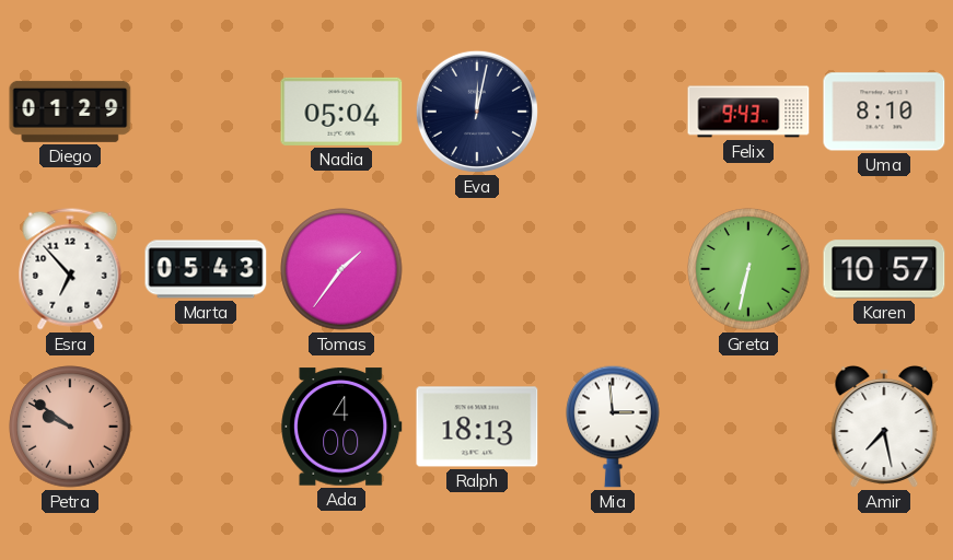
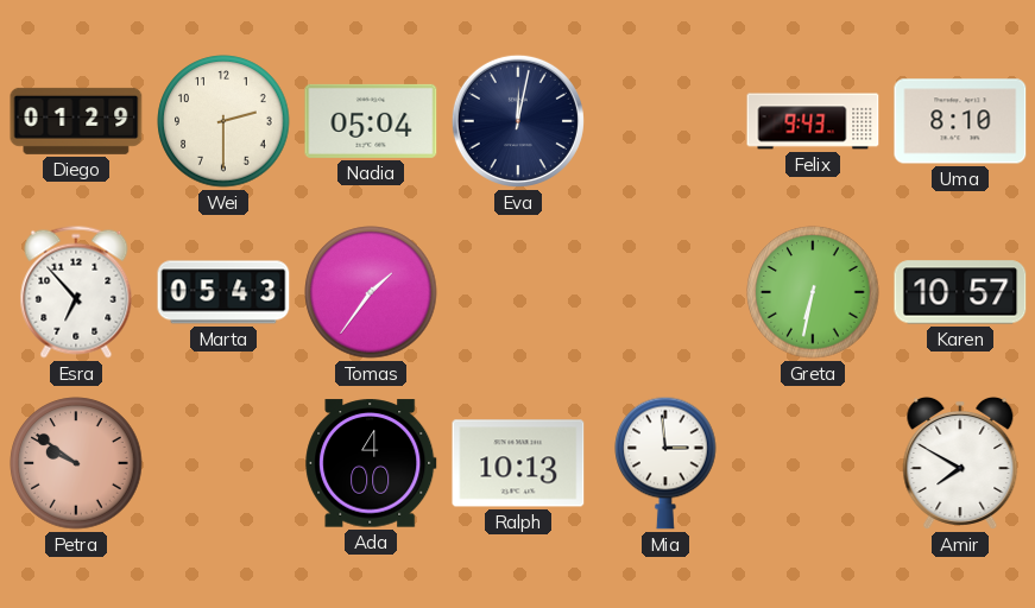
Wei: none -> 2:30 (223, 121)
Ralph: 18:13 -> 10:13 (518, 463)
Amir: 7:28 -> 7:50 (960, 463)
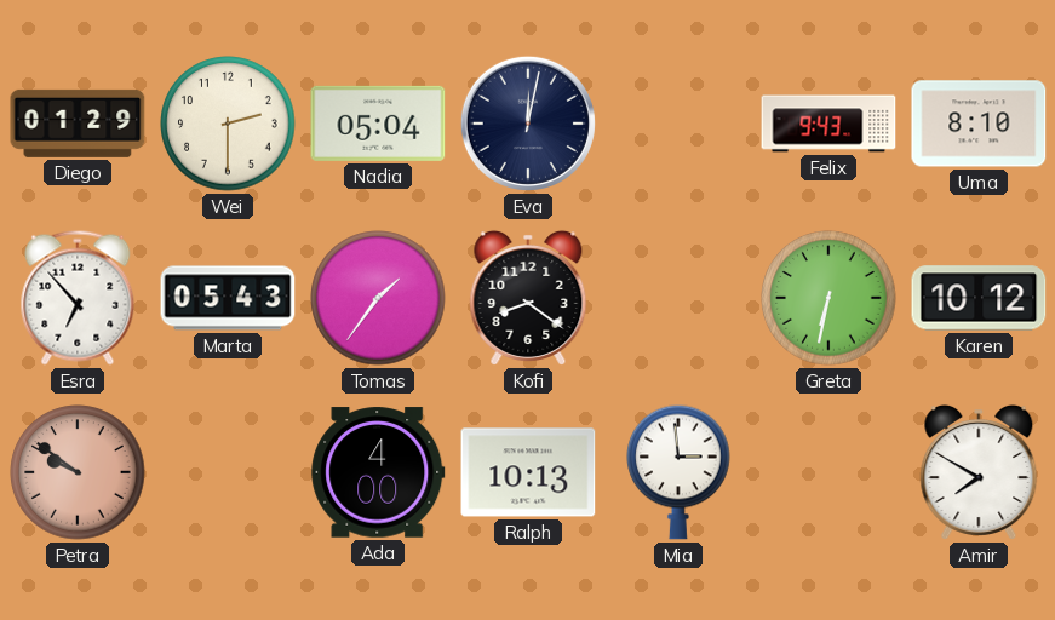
Kofi: none -> 8:21 (528, 298)
Karen: 10:57 -> 10:12 (979, 298)
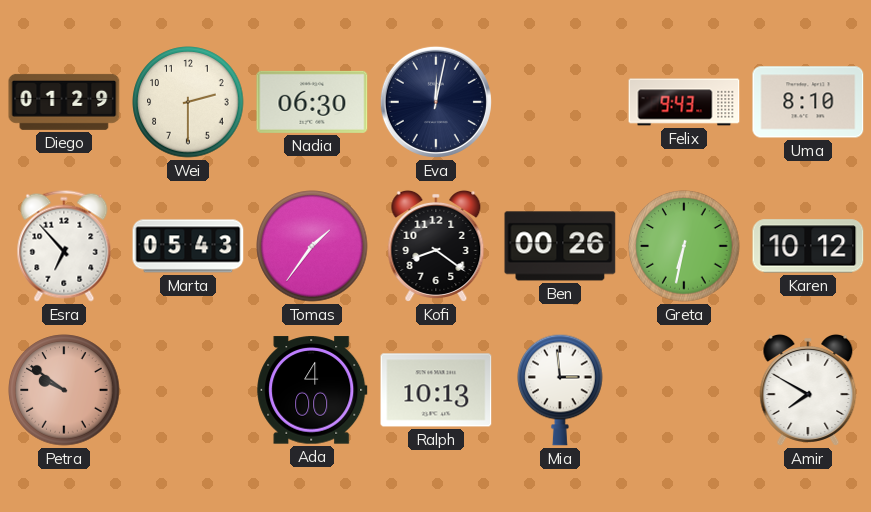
Nadia: 05:04 -> 06:30 (312, 102)
Ben: none -> 00:26 (560, 246)
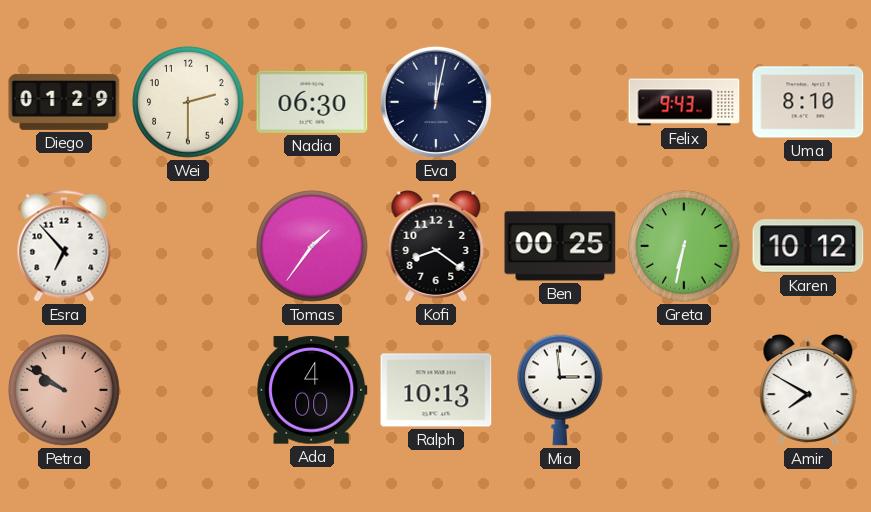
Marta: 05:43 -> none (188, 246)
Ben: 00:26 -> 00:25 (560, 246)
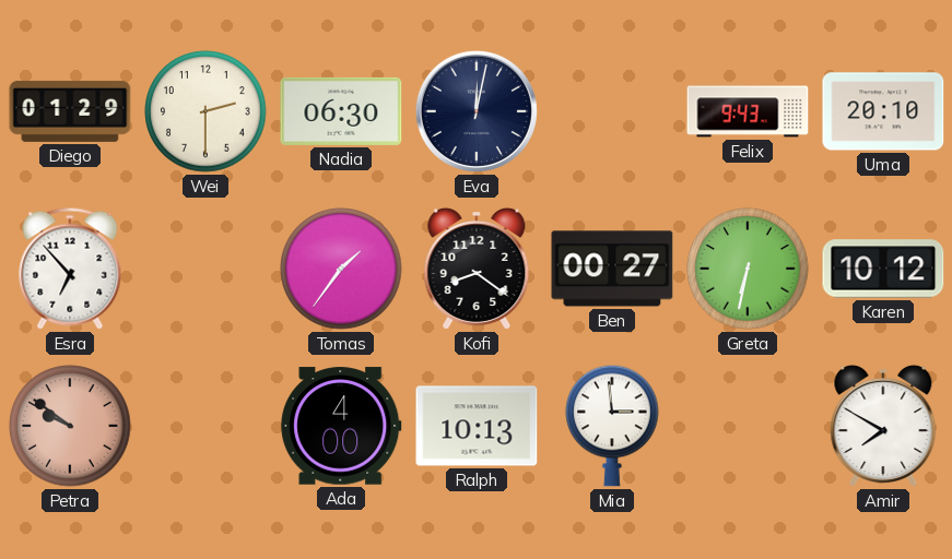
Uma: 8:10 -> 20:10 (883, 111)
Ben: 00:25 -> 00:27 (612, 269)
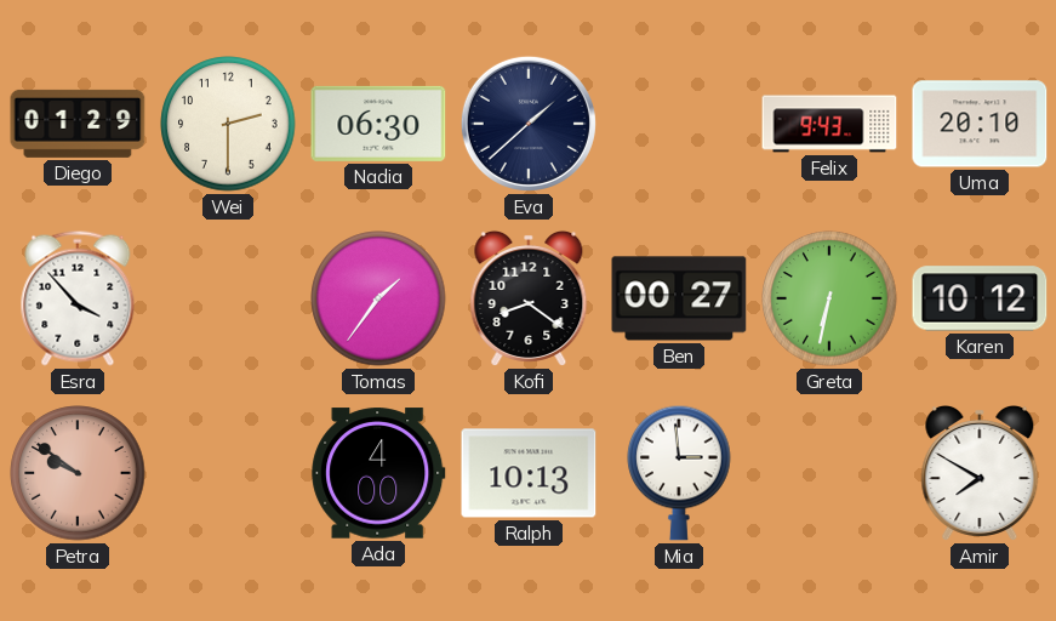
Eva: 12:02 -> 1:38 (529, 124)
Esra: 6:53 -> 3:53 (78, 298)
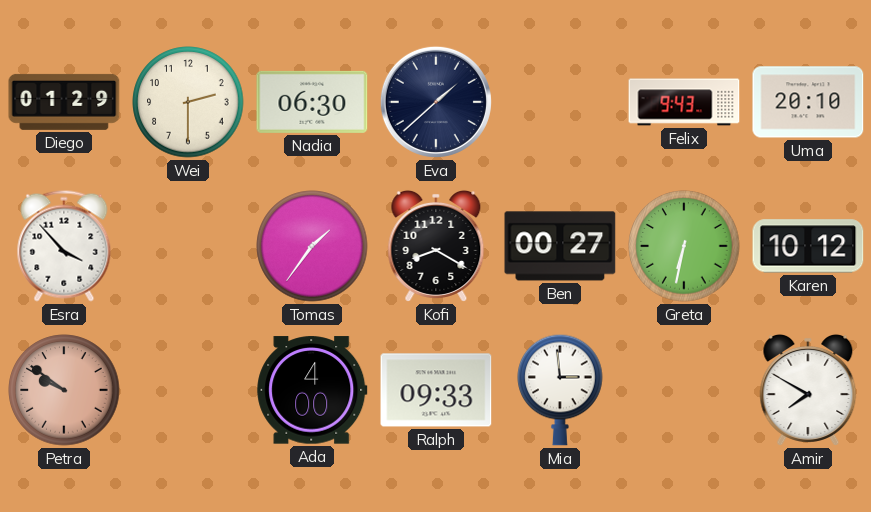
Kofi: 8:21 -> 8:20 (436, 246)
Ralph: 10:13 -> 09:33 (436, 390)
